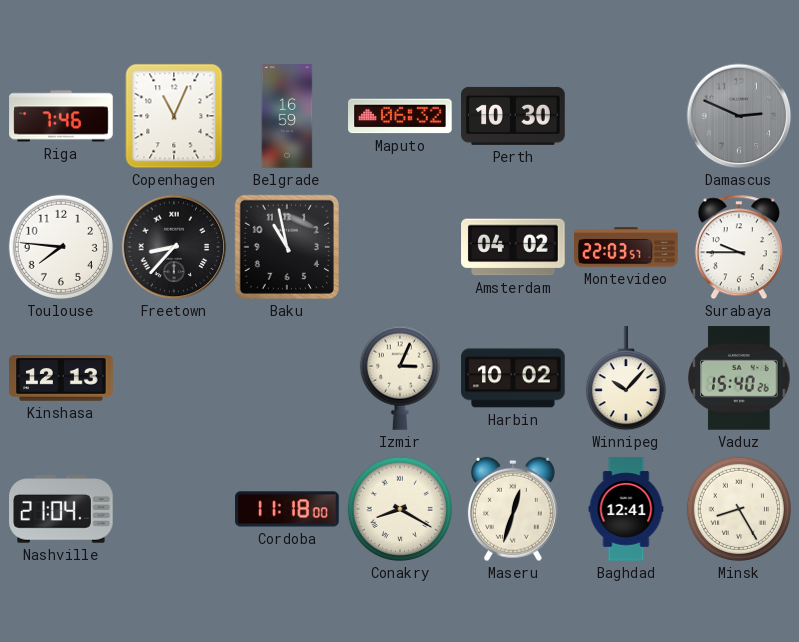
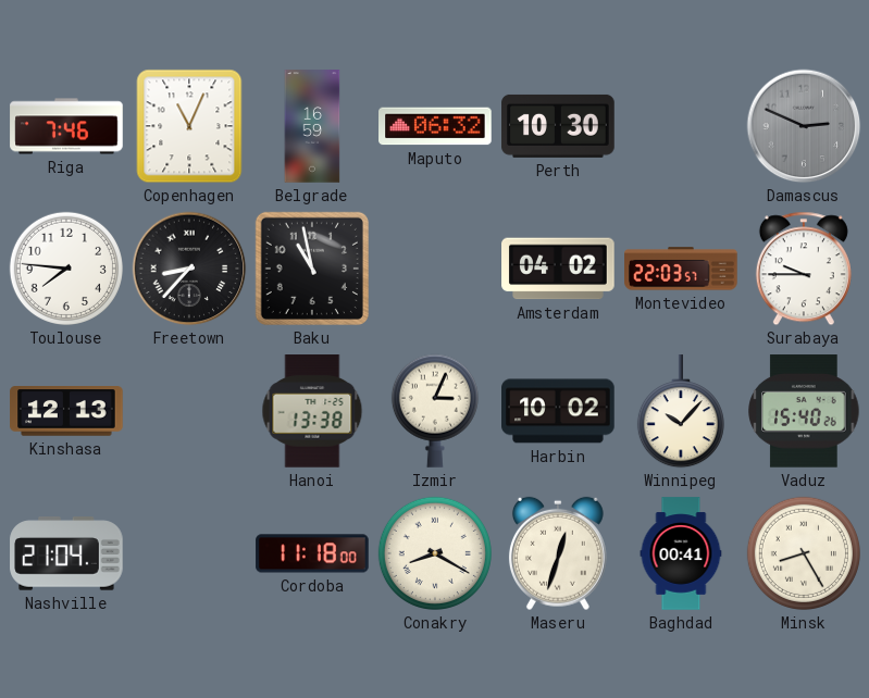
Hanoi: none -> 13:38 (312, 411)
Baghdad: 12:41 -> 00:41 (681, 553)
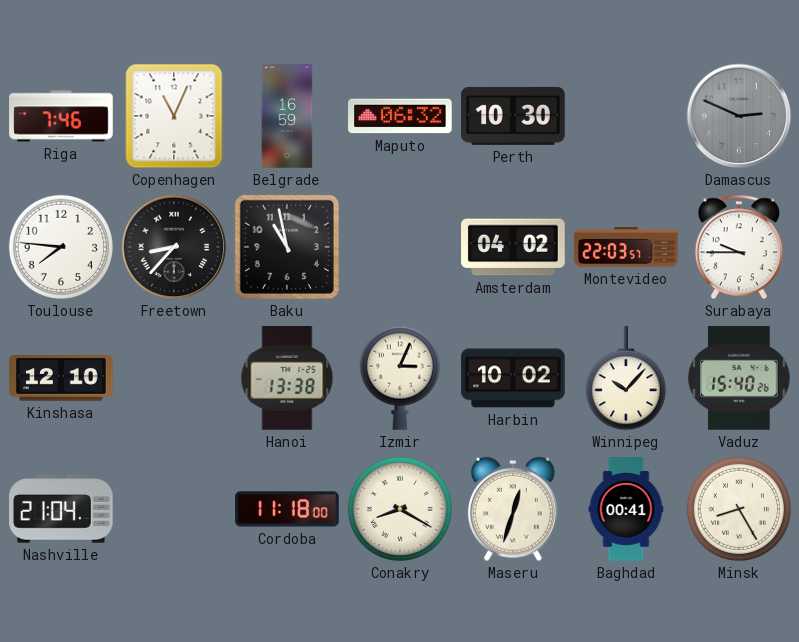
Kinshasa: 12:13 -> 12:10 (61, 378)
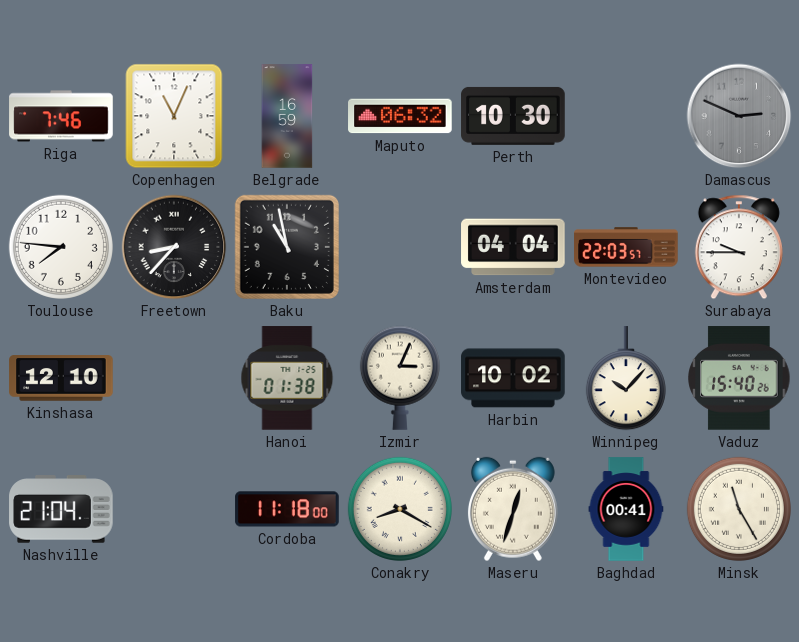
Amsterdam: 04:02 -> 04:04 (513, 247)
Hanoi: 13:38 -> 01:38 (287, 378)
Minsk: 8:25 -> 11:25 (739, 509)
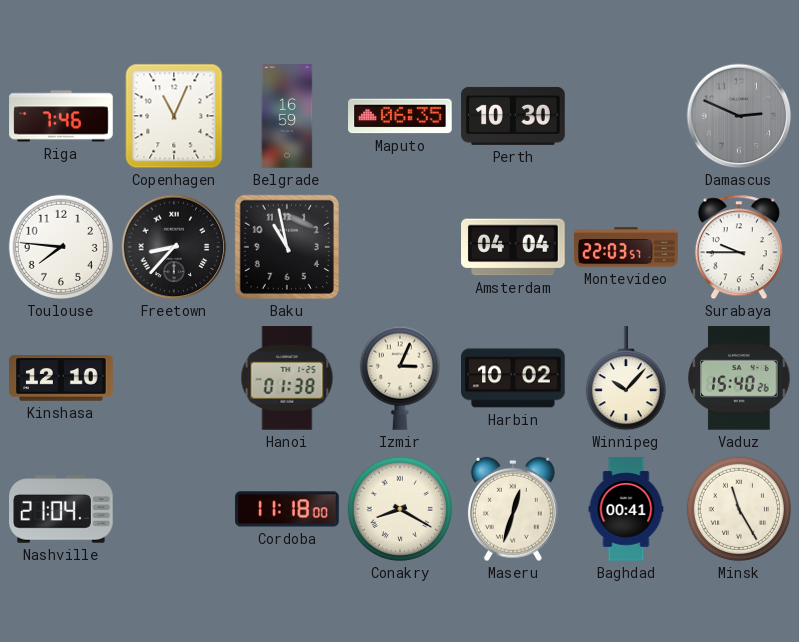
Maputo: 06:32 -> 06:35 (400, 116)
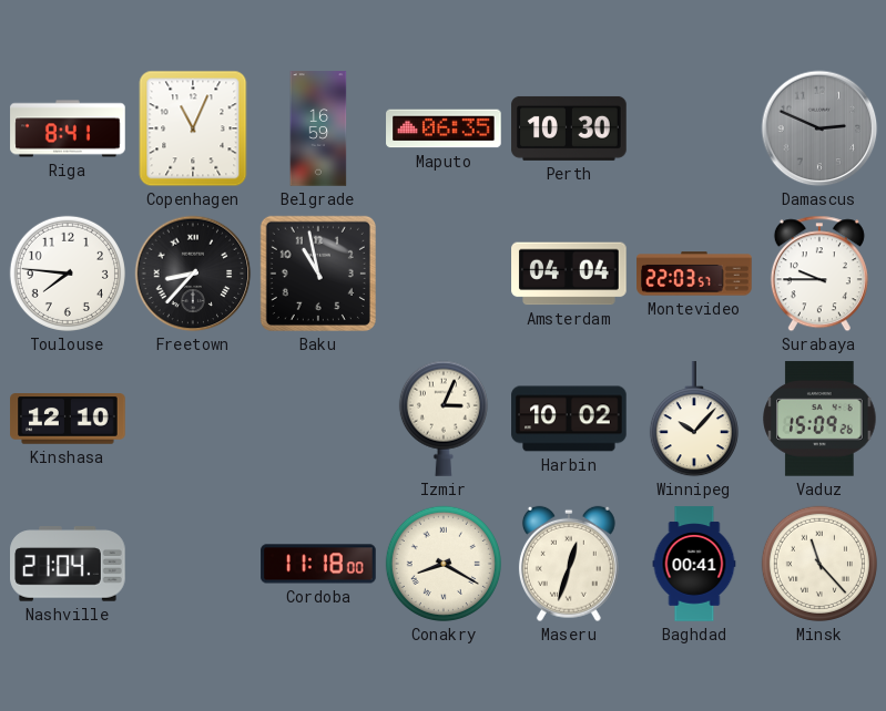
Riga: 7:46 -> 8:41 (68, 128)
Hanoi: 01:38 -> none (287, 378)
Vaduz: 15:40 -> 15:09 (819, 419)
Minsk: 11:25 -> 11:23 (819, 564)
